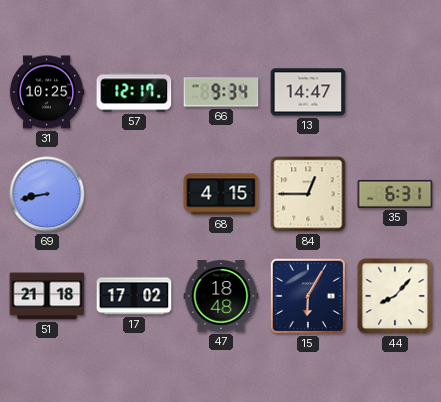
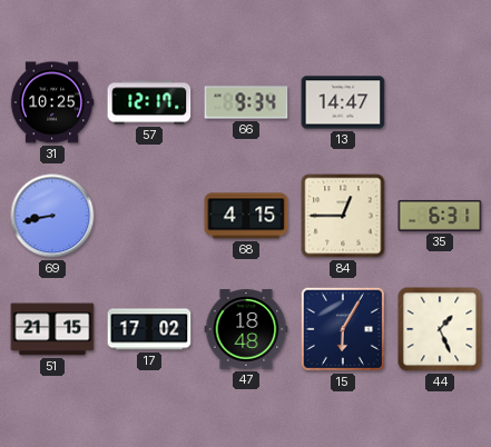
51: 21:18 -> 21:15 (52, 329)
44: 8:07 -> 1:26 (440, 329)
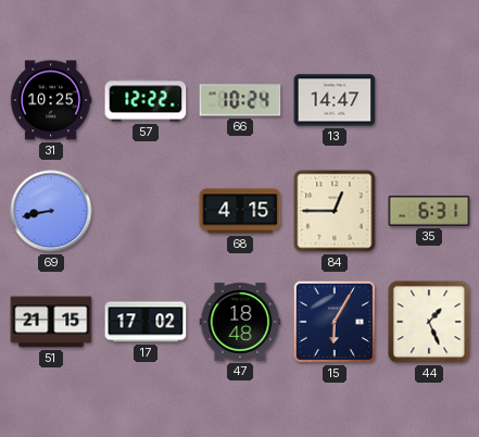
57: 12:17 -> 12:22 (146, 100)
66: 9:34 -> 10:24 (240, 100)
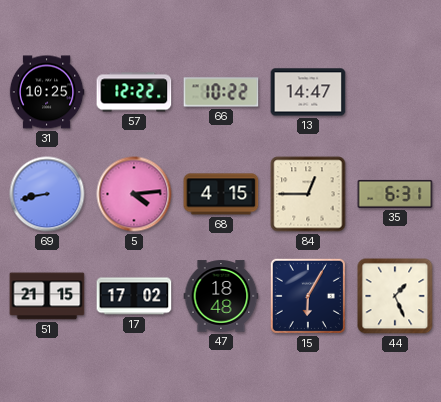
66: 10:24 -> 10:22 (221, 92)
5: none -> 4:14 (134, 194)
